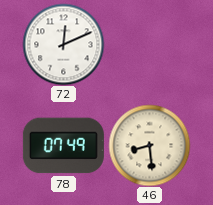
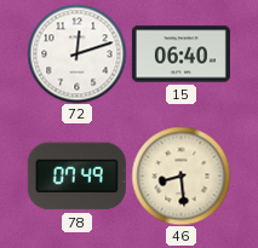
72: 12:11 -> 12:12 (76, 53)
15: none -> 06:40 (180, 54)
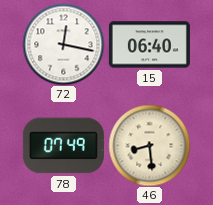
72: 12:12 -> 12:17 (63, 44)
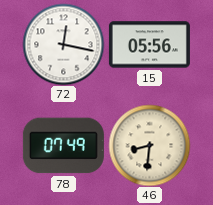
15: 06:40 -> 05:56 (149, 45)
46: 8:29 -> 8:31 (149, 145)
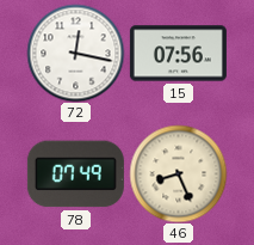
15: 05:56 -> 07:56 (178, 54)
46: 8:31 -> 8:26 (178, 173)
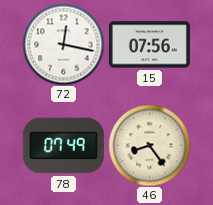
46: 8:26 -> 8:24 (149, 145)
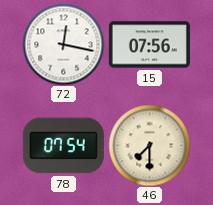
78: 07:49 -> 07:54 (63, 146)
46: 8:24 -> 7:30 (149, 145)
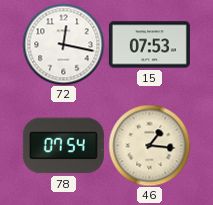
15: 07:56 -> 07:53 (149, 45)
46: 7:30 -> 1:16 (149, 145)
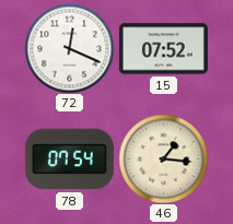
72: 12:17 -> 12:19 (69, 48)
15: 07:53 -> 07:52 (163, 49)
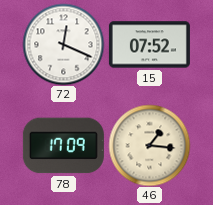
78: 07:54 -> 17:09 (63, 146)
